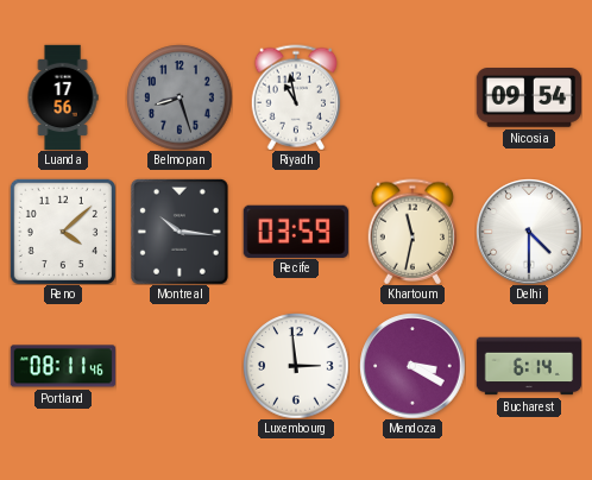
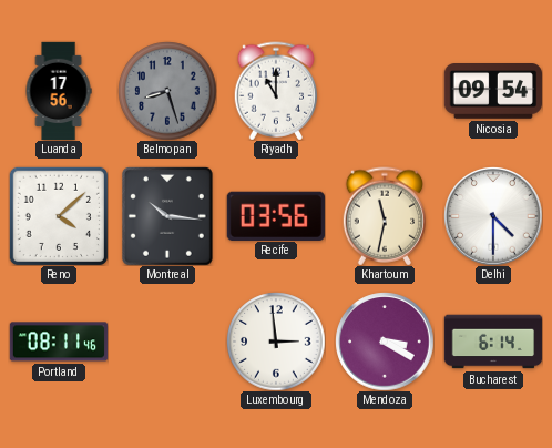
Riyadh: 10:58 -> 11:00 (275, 91)
Recife: 03:59 -> 03:56 (276, 215)
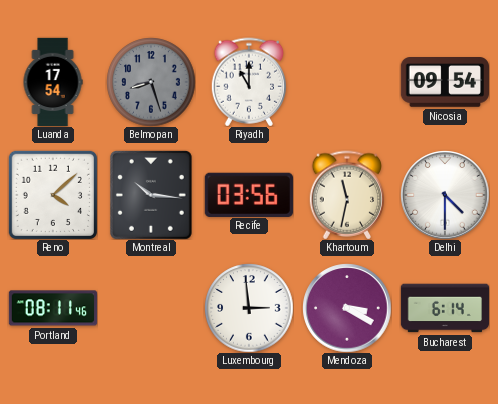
Luanda: 17:56 -> 17:54 (53, 82)
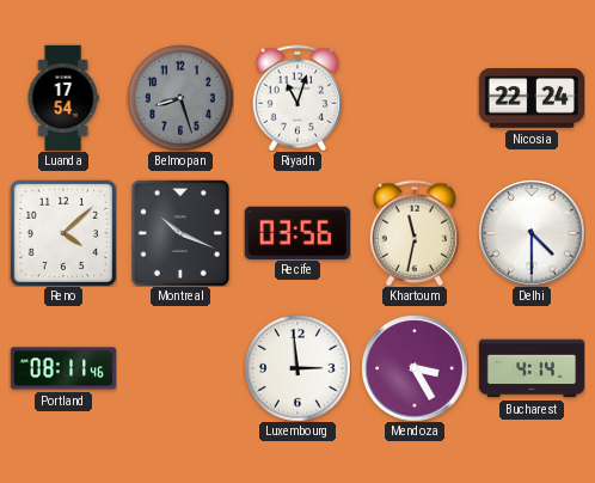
Riyadh: 11:00 -> 11:03 (296, 98)
Nicosia: 09:54 -> 22:24 (530, 99)
Montreal: 10:16 -> 10:19 (180, 233)
Mendoza: 3:20 -> 3:25 (415, 368)
Bucharest: 6:14 -> 4:14 (532, 368)
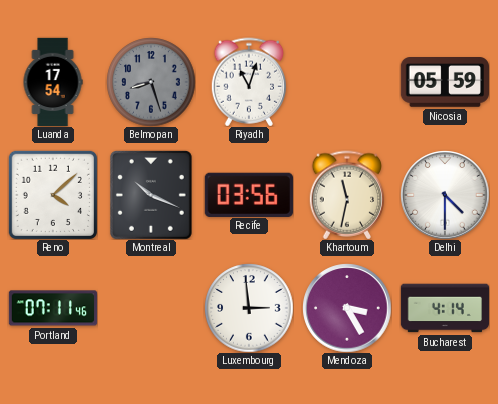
Nicosia: 22:24 -> 05:59 (444, 83)
Portland: 08:11 -> 07:11 (53, 308)
